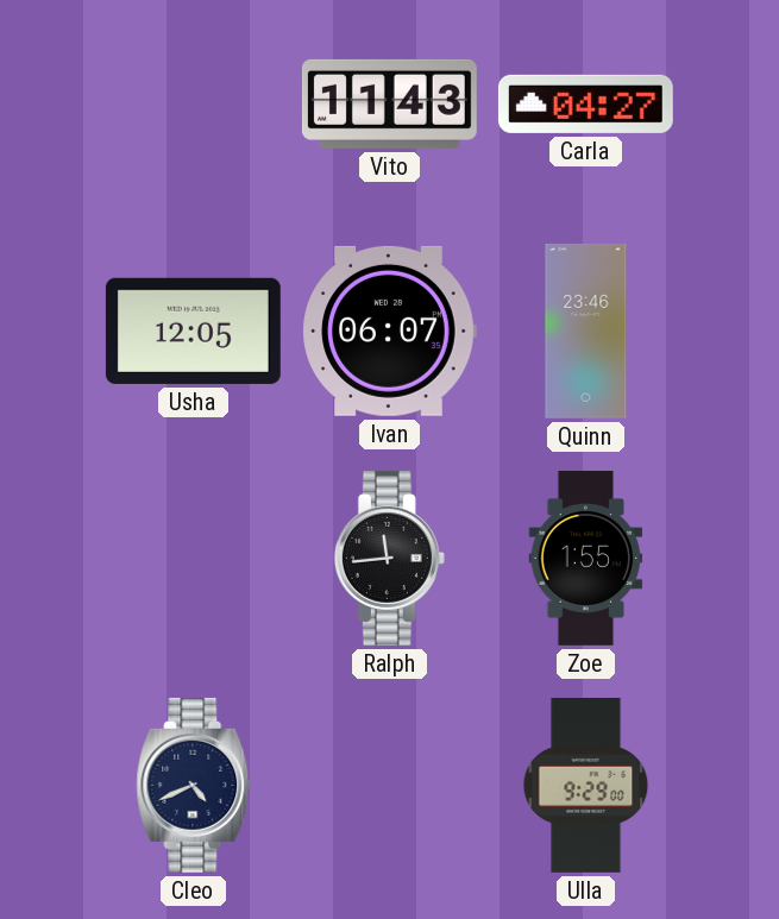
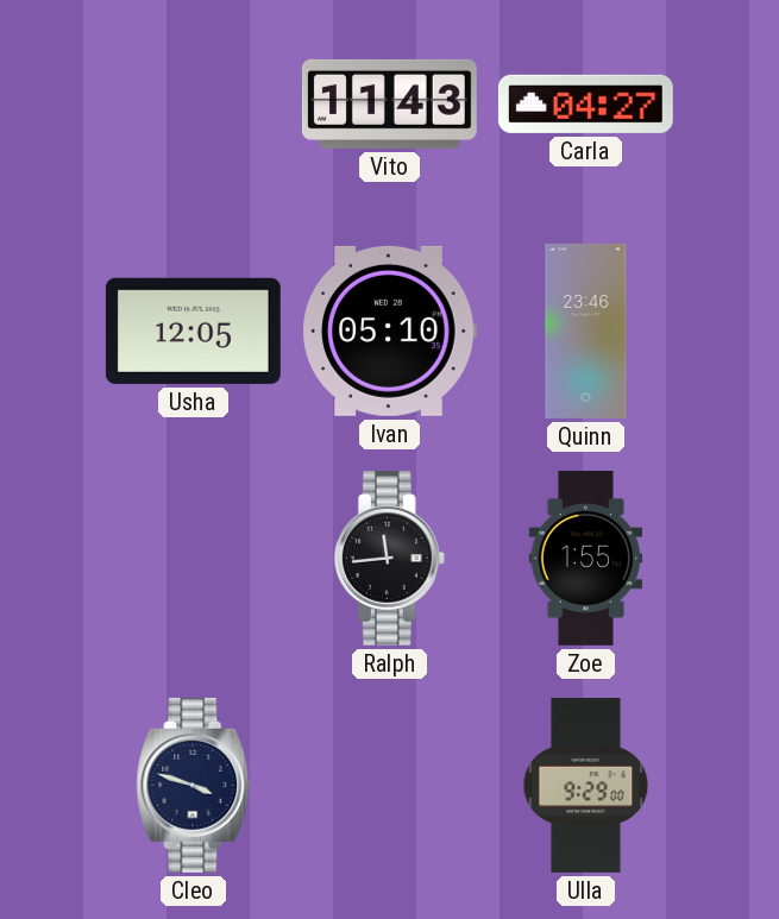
Ivan: 06:07 -> 05:10 (389, 331)
Cleo: 4:41 -> 3:48 (194, 785)
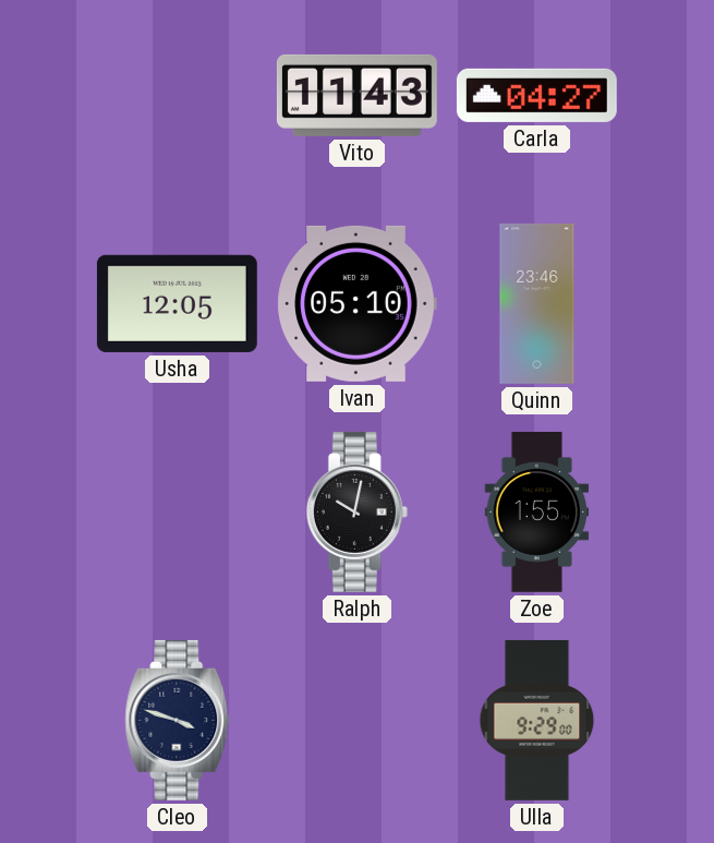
Ralph: 11:44 -> 10:02 (356, 511)
